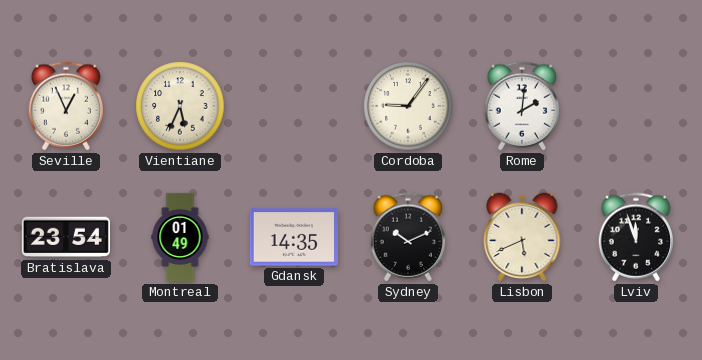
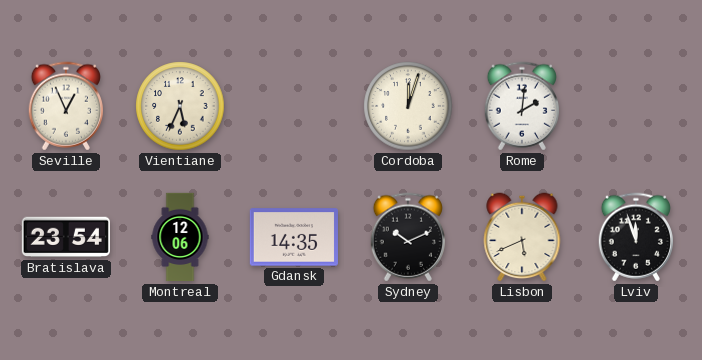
Cordoba: 9:06 -> 12:03 (408, 106)
Montreal: 01:49 -> 12:06 (180, 237)
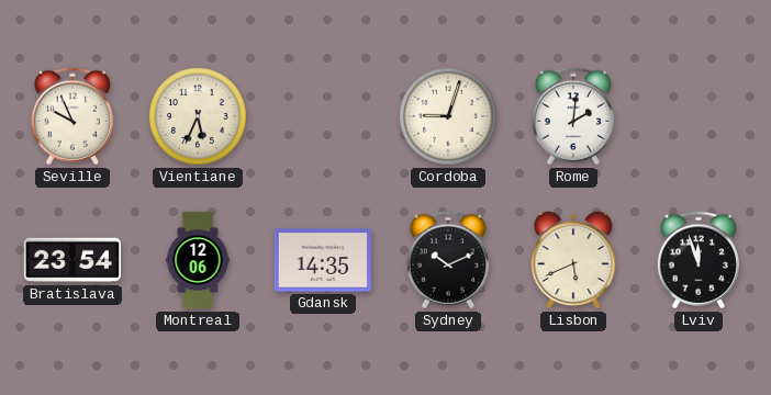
Seville: 12:56 -> 9:56 (71, 116)
Cordoba: 12:03 -> 9:03 (448, 116)
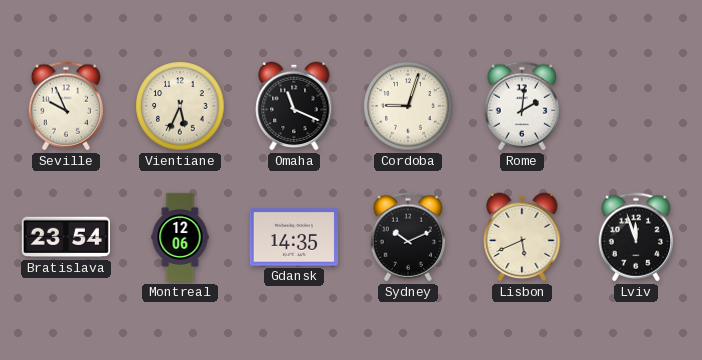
Omaha: none -> 11:19 (294, 106)
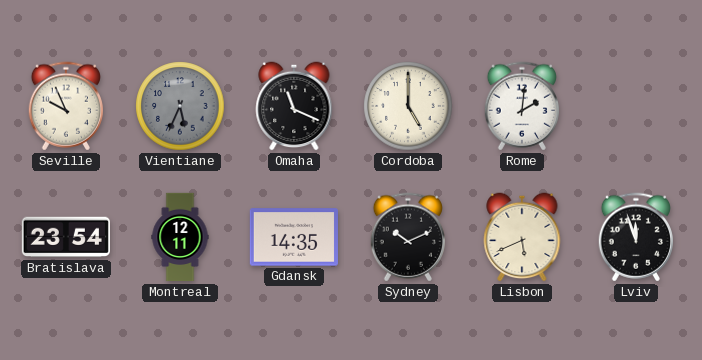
Vientiane dial: cream -> grey (180, 106)
Cordoba: 9:03 -> 5:00 (408, 106)
Montreal: 12:06 -> 12:11 (180, 237)
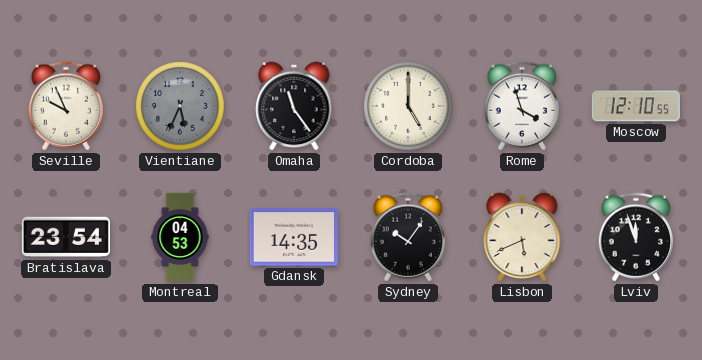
Omaha: 11:19 -> 11:24 (294, 106)
Rome: 2:01 -> 3:57 (521, 106)
Moscow: none -> 12:10 (636, 106)
Montreal: 12:11 -> 04:53 (180, 237)
Sydney: 10:11 -> 10:06 (407, 237)
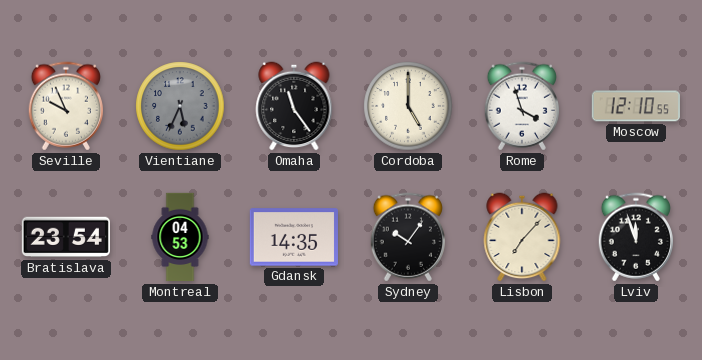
Lisbon: 5:41 -> 7:07 (522, 237)
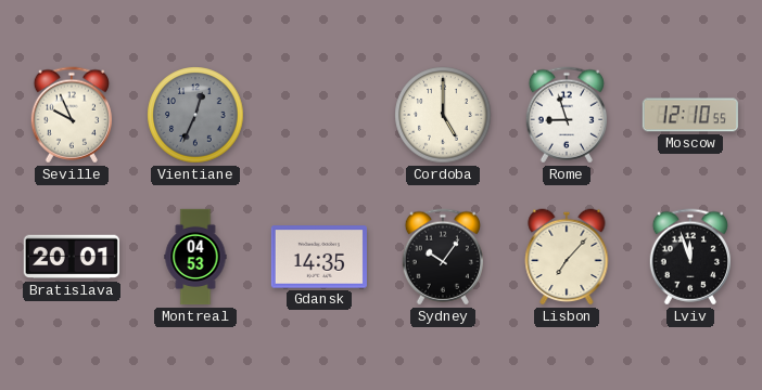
Vientiane: 5:34 -> 12:34 (195, 115)
Omaha: 11:24 -> none (294, 106)
Rome: 3:57 -> 8:57 (566, 115)
Bratislava: 23:54 -> 20:01 (72, 257)
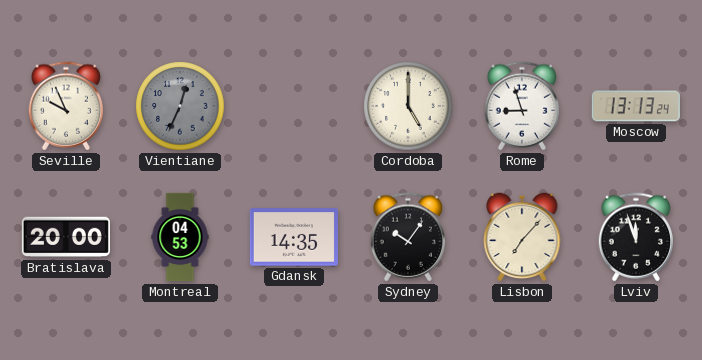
Moscow: 12:10 -> 13:13 (636, 106)
Bratislava: 20:01 -> 20:00 (66, 237)
